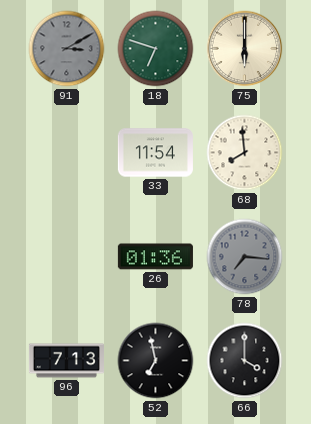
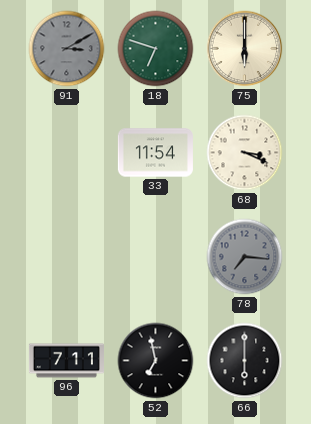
68: 7:59 -> 3:19 (245, 153)
26: 01:36 -> none (155, 257)
96: 7:13 -> 7:11 (66, 361)
66: 4:00 -> 6:00 (245, 361)
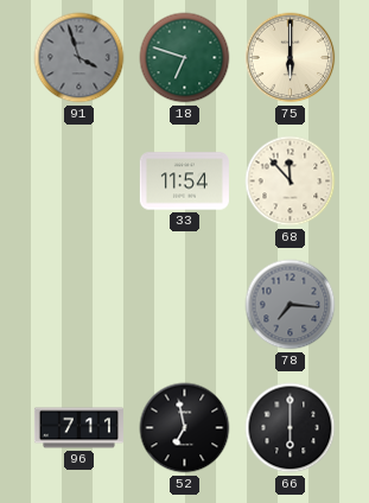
91: 3:10 -> 3:57 (79, 58)
68: 3:19 -> 11:53 (291, 182)
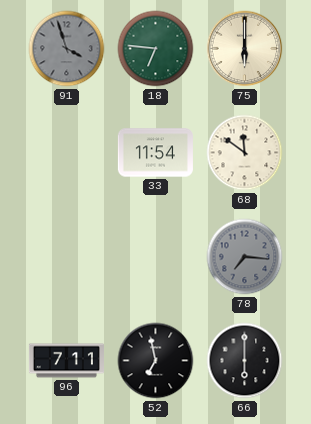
18: 6:48 -> 6:46 (156, 49)
68: 11:53 -> 11:51 (245, 153)
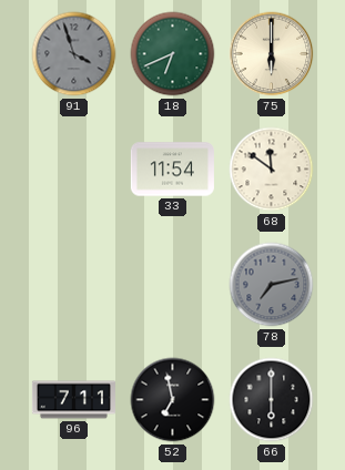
18: 6:46 -> 6:41 (173, 54)
78: 7:16 -> 7:13 (272, 285)
